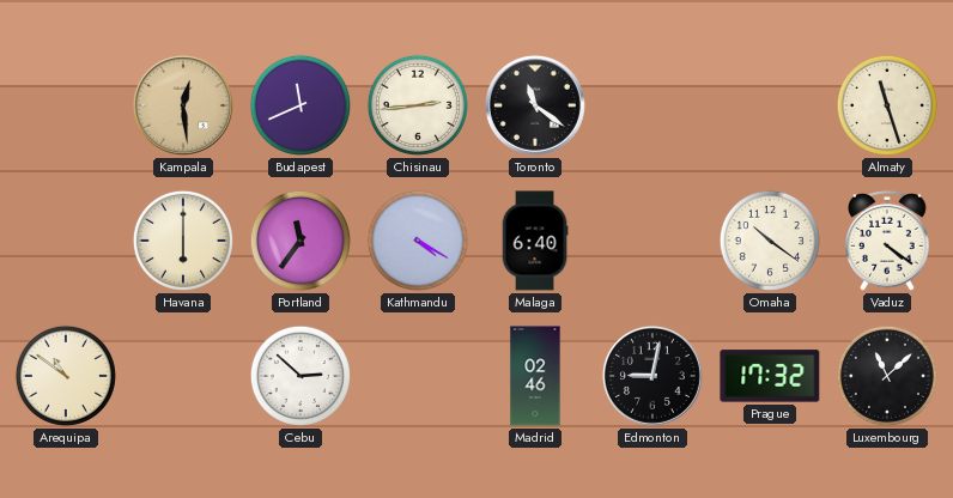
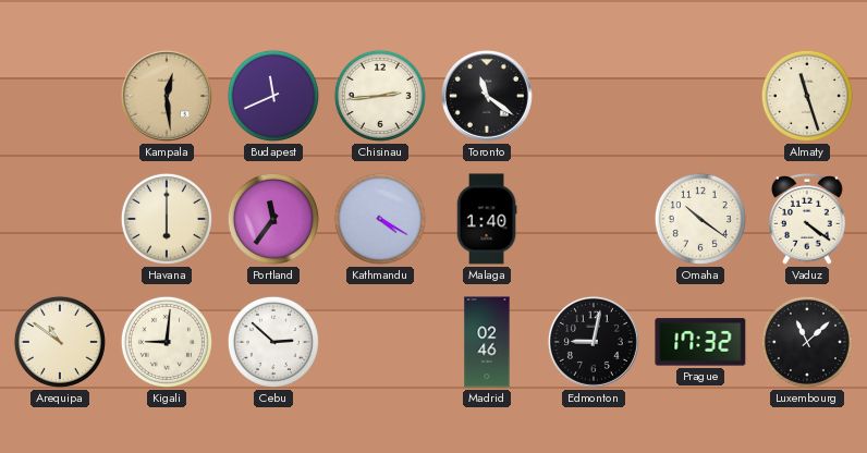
Malaga: 6:40 -> 1:40 (487, 219)
Kigali: none -> 9:01 (167, 342)
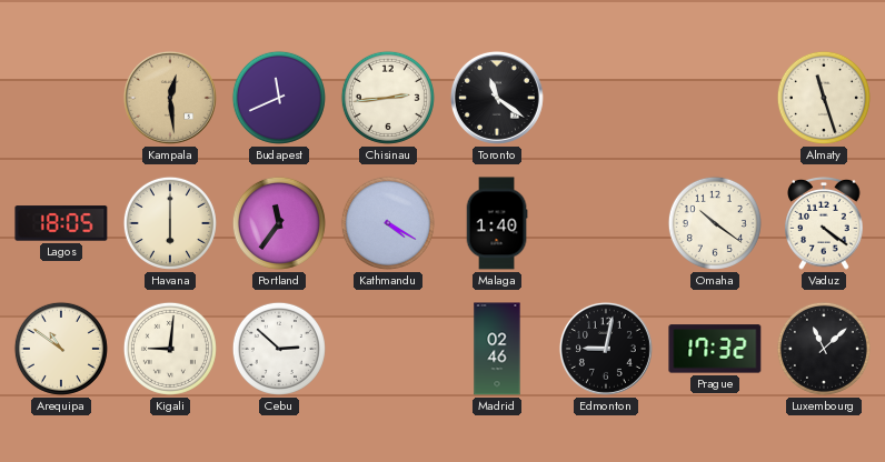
Lagos: none -> 18:05 (61, 223)
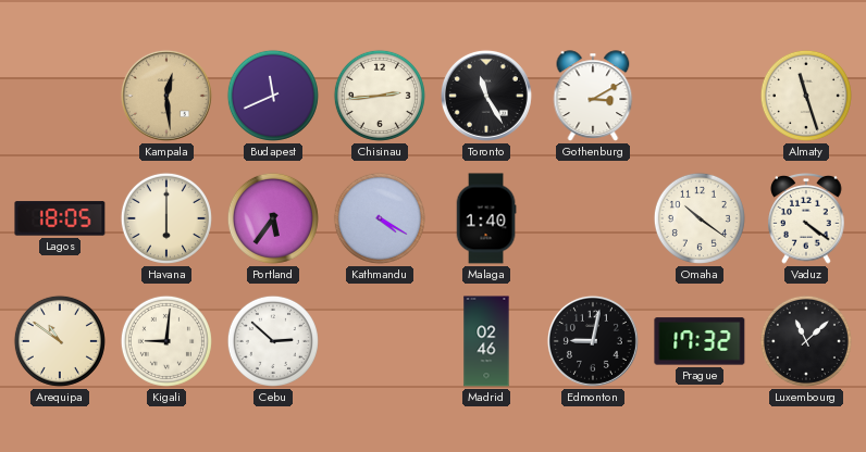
Toronto: 11:21 -> 11:25 (486, 96)
Gothenburg: none -> 3:10 (593, 96)
Portland: 11:36 -> 5:36 (273, 218)
